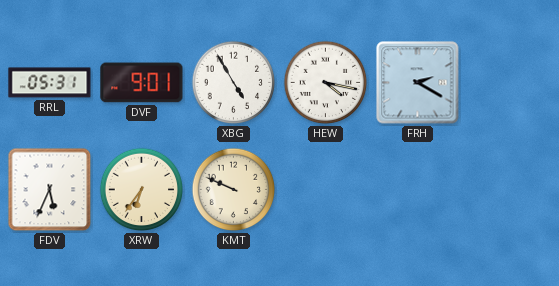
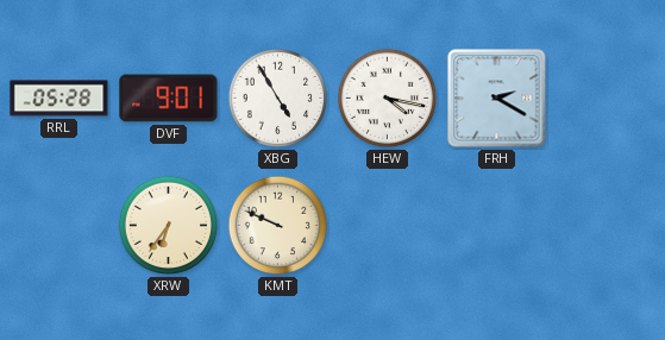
RRL: 05:31 -> 05:28 (59, 99)
FDV: 5:34 -> none (50, 190)
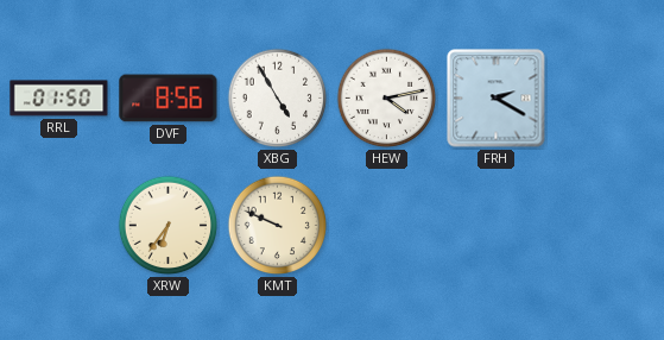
RRL: 05:28 -> 01:50 (59, 99)
DVF: 9:01 -> 8:56 (169, 99)
HEW: 4:17 -> 4:13 (387, 99)
